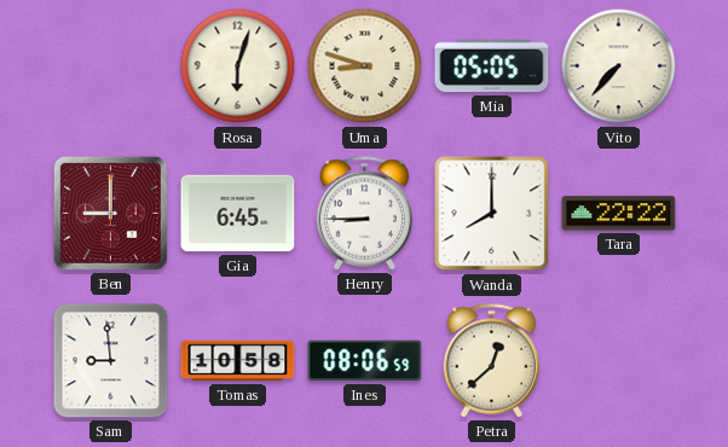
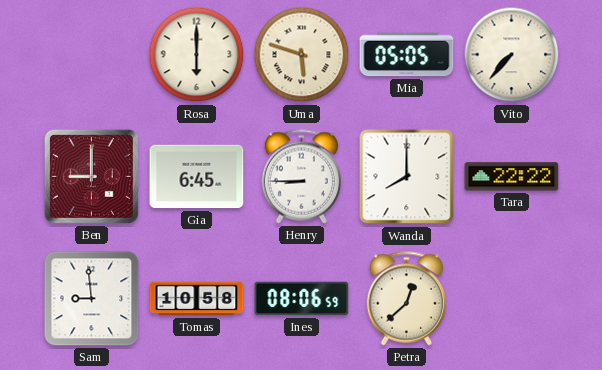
Rosa: 6:03 -> 6:00 (197, 55)
Uma: 8:48 -> 5:48 (302, 55)
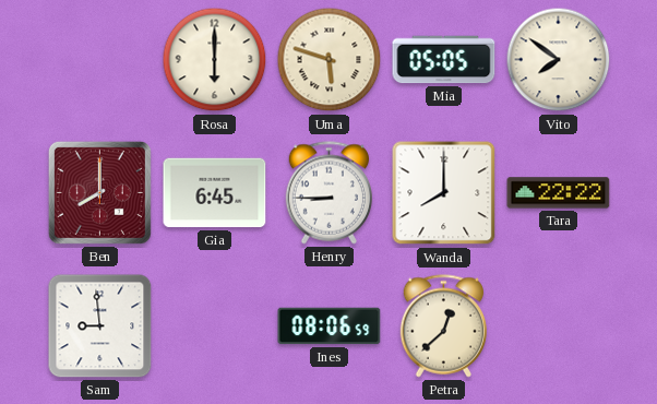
Vito: 7:37 -> 7:51 (559, 60)
Ben: 9:00 -> 8:00 (99, 192)
Tomas: 10:58 -> none (197, 299)
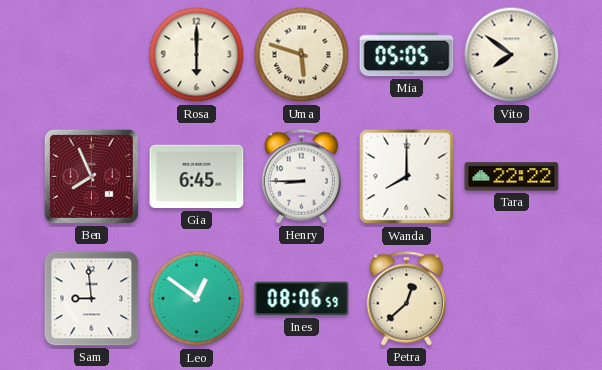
Ben: 8:00 -> 7:56 (91, 176)
Leo: none -> 12:51 (197, 299)
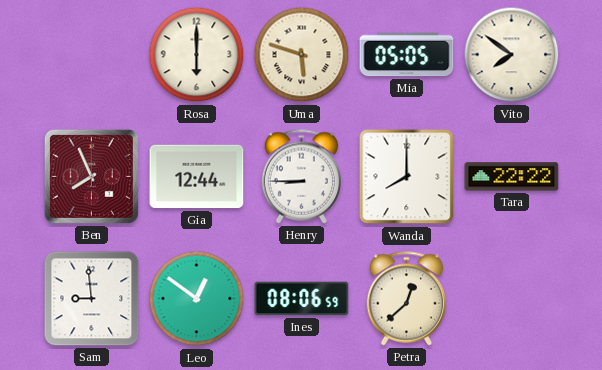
Gia: 6:45 -> 12:44 (197, 177)
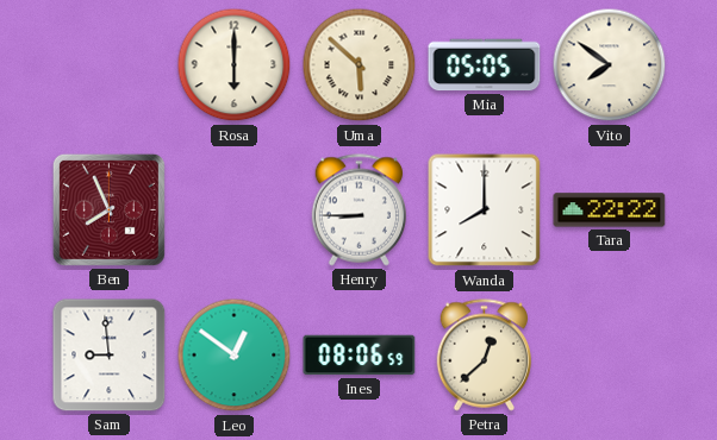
Uma: 5:48 -> 5:52 (360, 65)
Gia: 12:44 -> none (197, 177)
